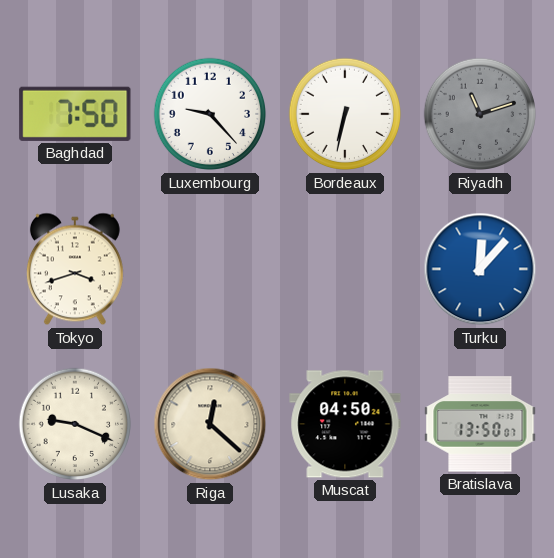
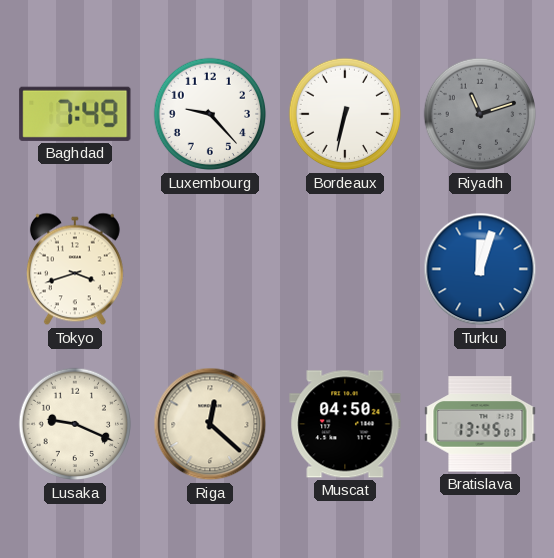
Baghdad: 7:50 -> 7:49 (75, 114)
Turku: 12:07 -> 12:03 (480, 269)
Bratislava: 13:50 -> 13:45 (480, 424)
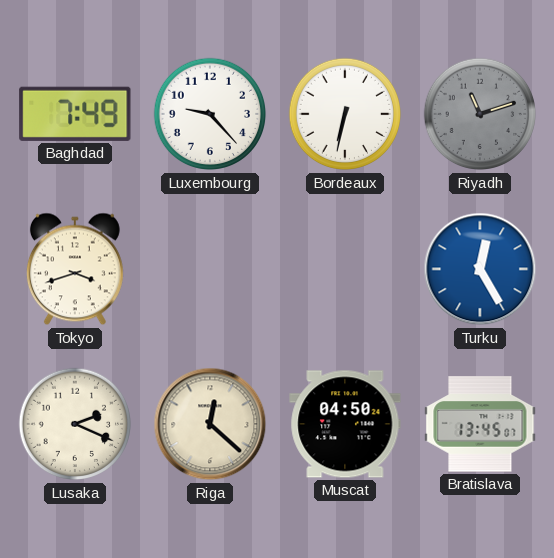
Turku: 12:03 -> 12:25 (480, 269)
Lusaka: 9:19 -> 2:19 (75, 424)
